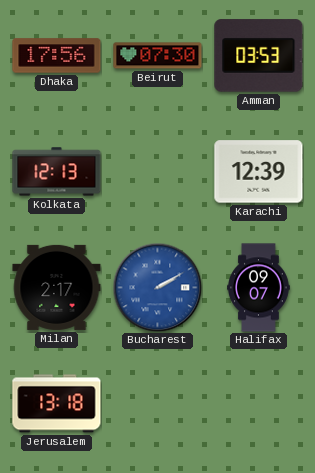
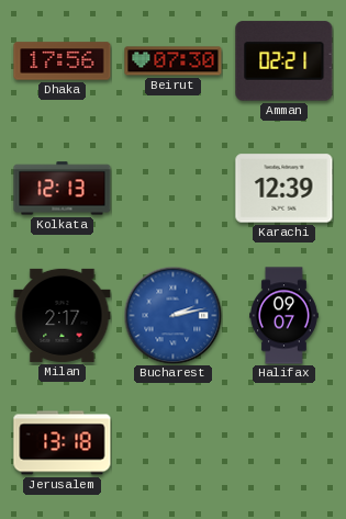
Amman: 03:53 -> 02:21 (284, 61)
Bucharest: 2:10 -> 2:13 (172, 315)
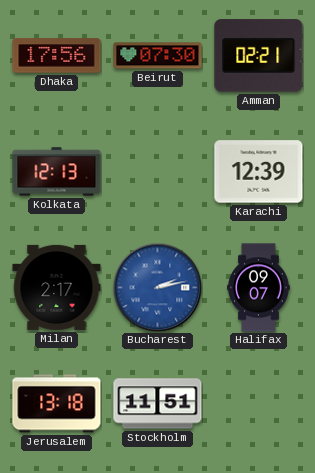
Stockholm: none -> 11:51 (158, 404)
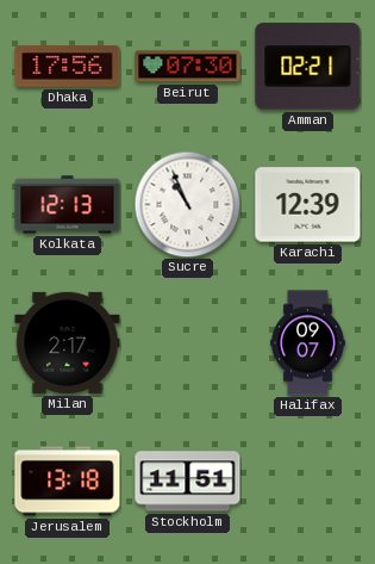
Sucre: none -> 10:56 (187, 204)
Bucharest: 2:13 -> none (157, 287)
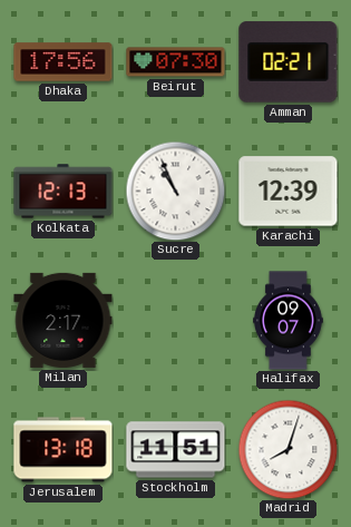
Madrid: none -> 8:03 (287, 449)
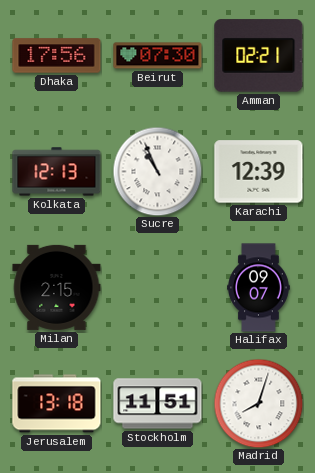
Milan: 2:17 -> 2:15 (57, 287)
